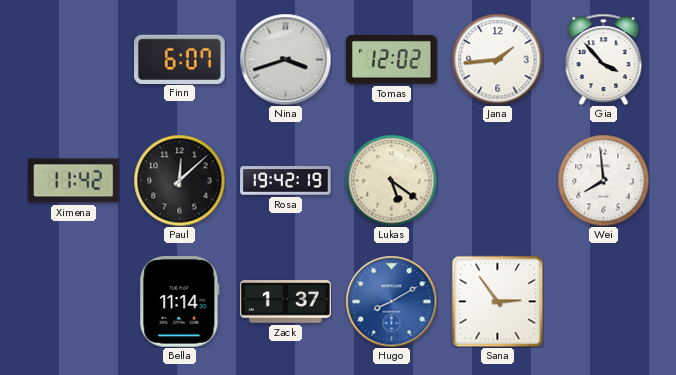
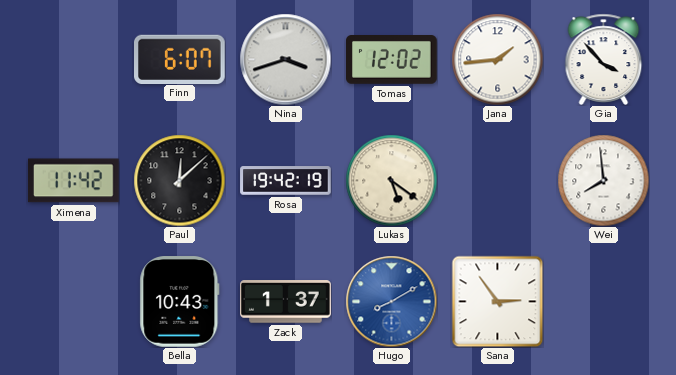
Bella: 11:14 -> 10:43 (180, 302)
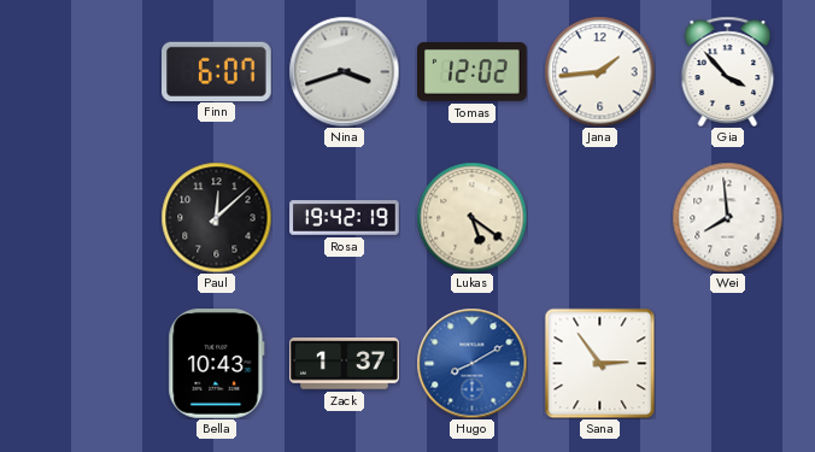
Ximena: 11:42 -> none (74, 181)
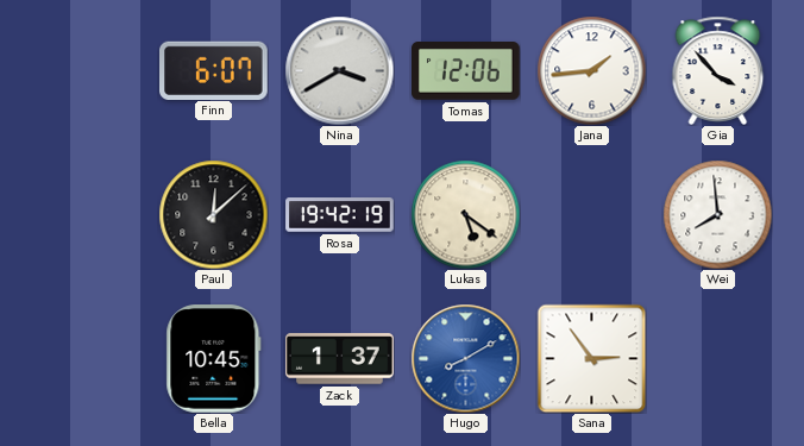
Nina: 3:42 -> 3:40 (339, 70)
Tomas: 12:02 -> 12:06 (466, 71)
Bella: 10:43 -> 10:45 (214, 359)
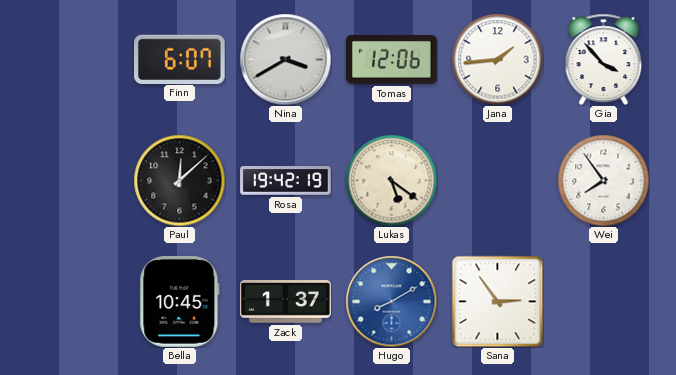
Wei: 7:59 -> 7:54 (603, 180)
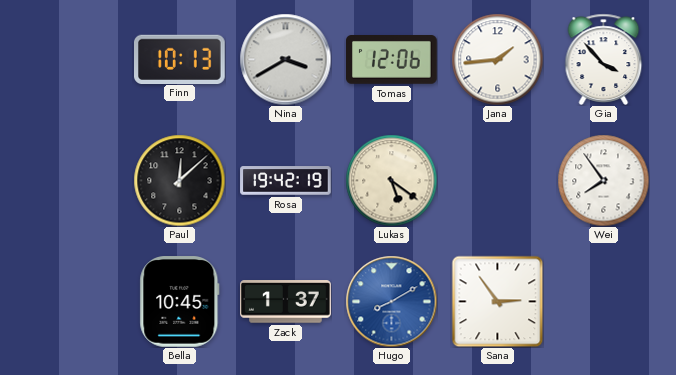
Finn: 6:07 -> 10:13 (180, 59)
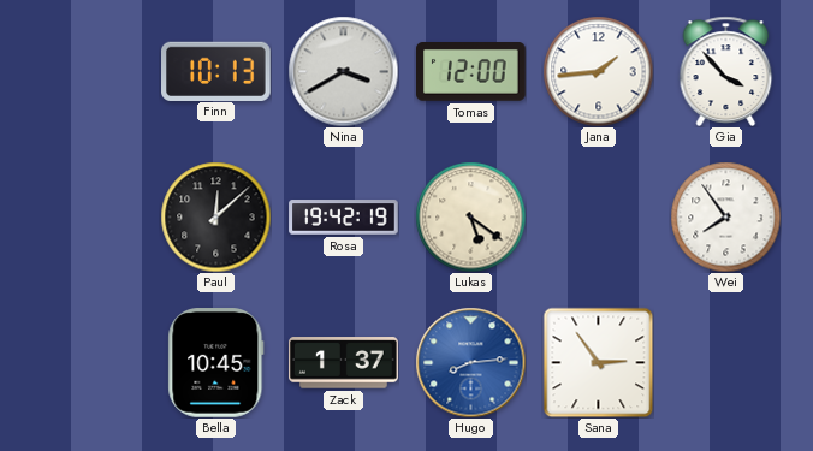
Tomas: 12:06 -> 12:00 (471, 72)
Hugo: 8:10 -> 8:14 (470, 362)
